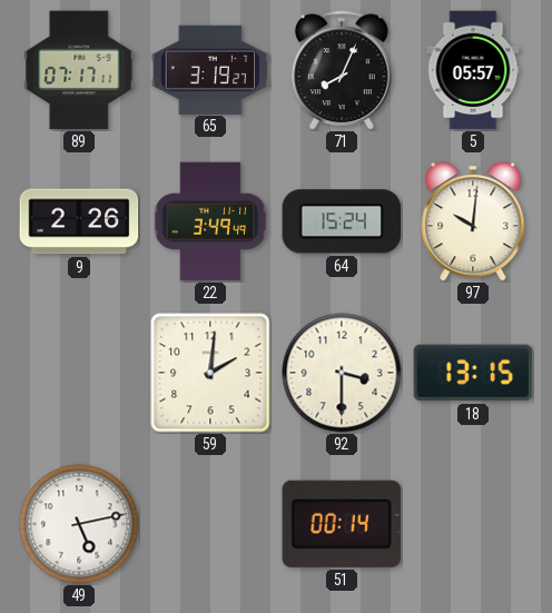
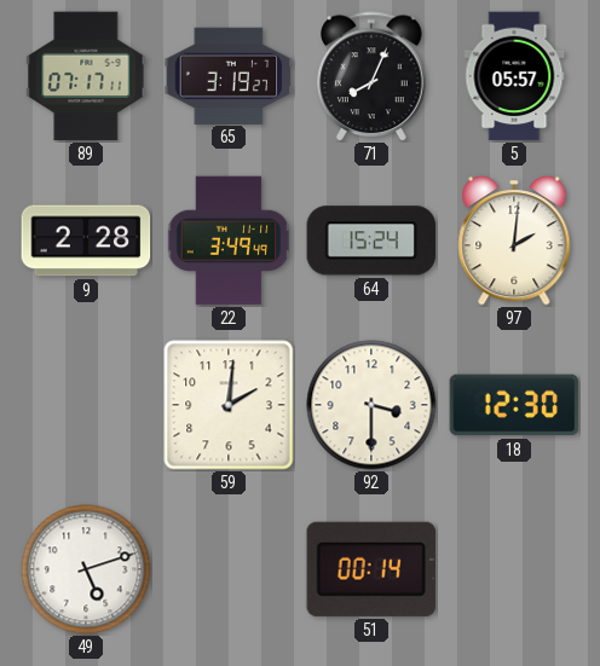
9: 2:26 -> 2:28 (86, 241)
97: 10:01 -> 2:01 (514, 242)
18: 13:15 -> 12:30 (514, 405)
49: 5:13 -> 5:12 (86, 569)
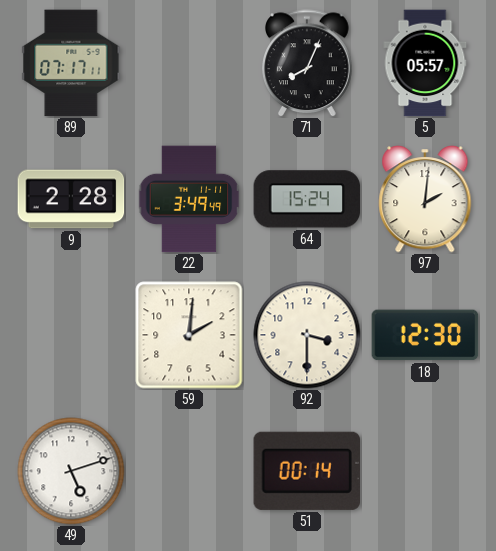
65: 3:19 -> none (229, 75)
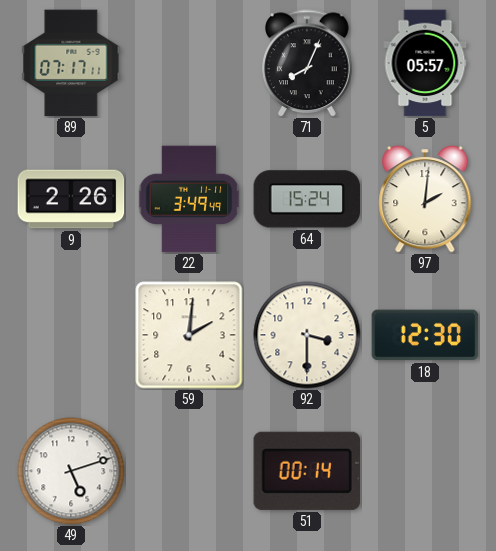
9: 2:28 -> 2:26 (71, 199)
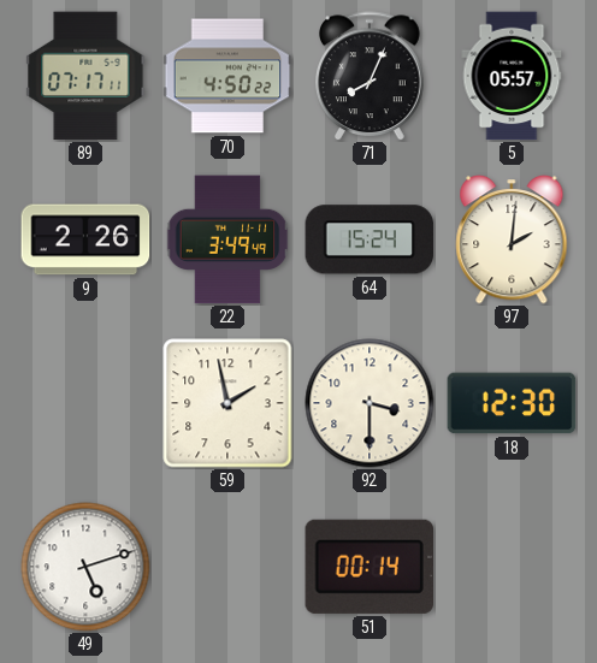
70: none -> 4:50 (227, 76)
59: 2:01 -> 1:58 (227, 403)
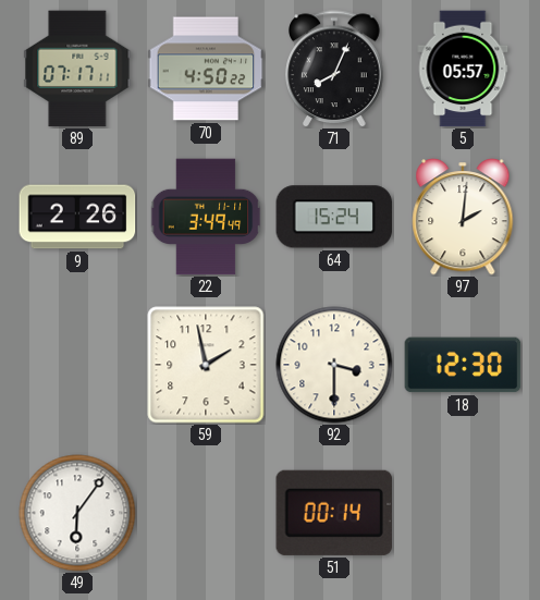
49: 5:12 -> 6:06 (77, 513)
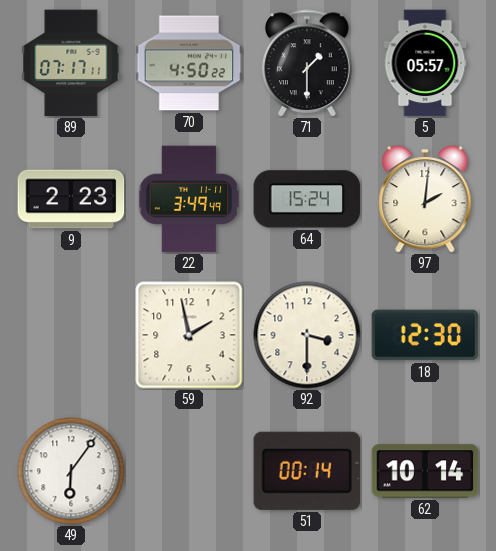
71: 8:04 -> 1:30 (308, 63)
9: 2:26 -> 2:23 (71, 199)
62: none -> 10:14 (425, 471)
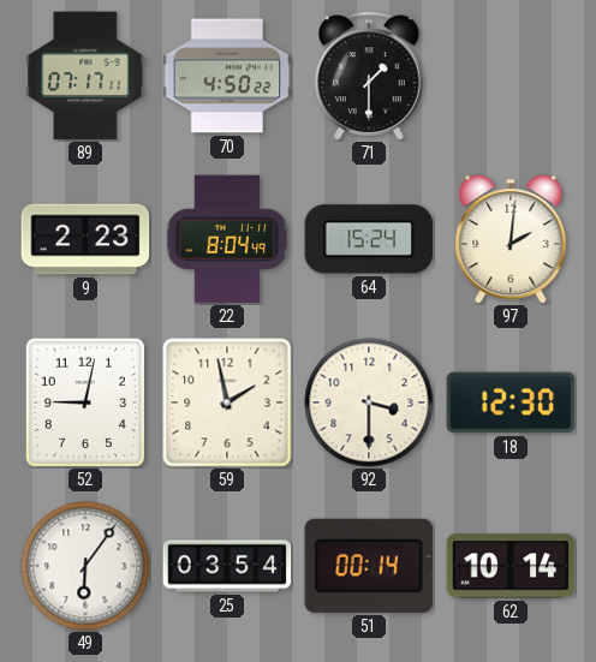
5: 05:57 -> none (425, 63)
22: 3:49 -> 8:04 (227, 239)
52: none -> 9:02 (85, 401)
25: none -> 03:54 (227, 566)
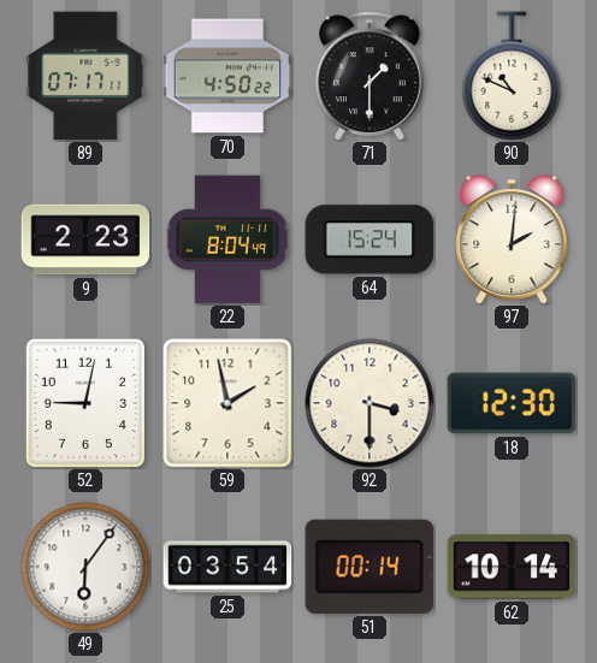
90: none -> 10:49 (512, 76)
